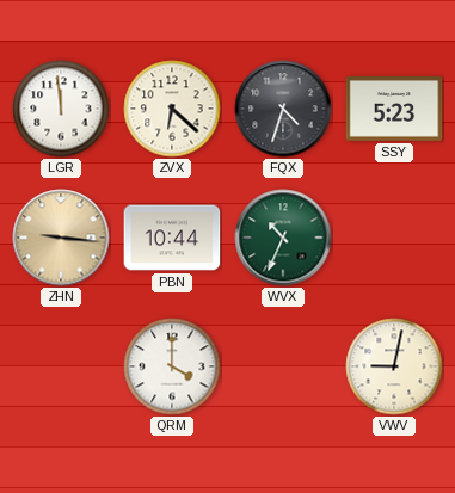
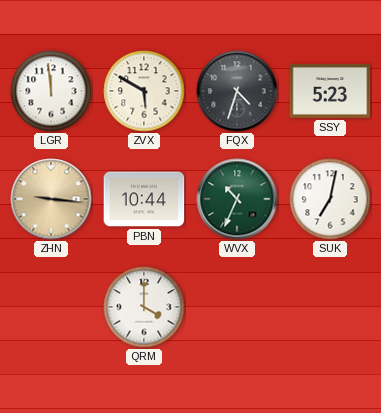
ZVX: 6:22 -> 5:50 (144, 91)
SUK: none -> 7:02 (330, 199)
VWV: 9:02 -> none (394, 366)
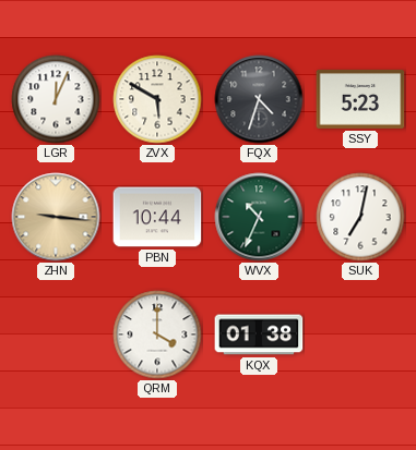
LGR: 11:59 -> 12:04 (56, 99)
KQX: none -> 01:38 (259, 335)
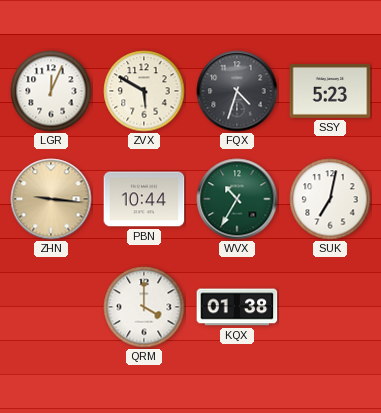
WVX: 10:34 -> 10:35 (237, 199)
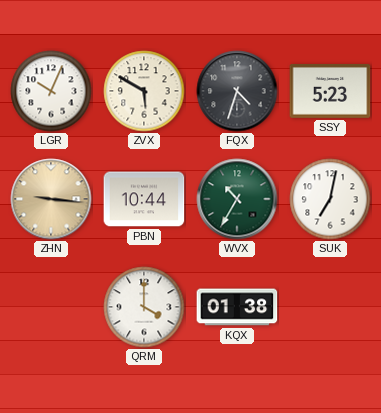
LGR: 12:04 -> 10:04 (51, 91)
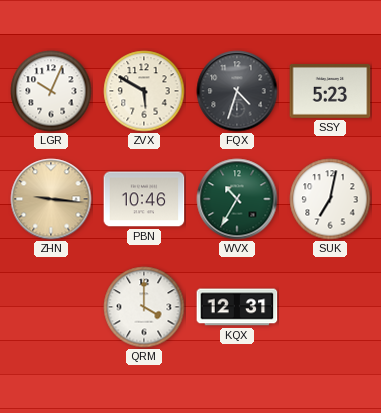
PBN: 10:44 -> 10:46 (144, 199)
KQX: 01:38 -> 12:31 (237, 307)
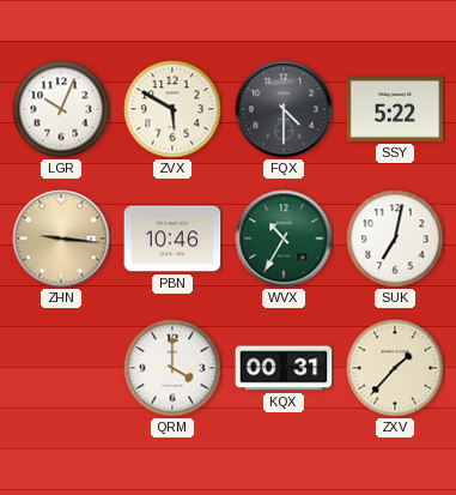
FQX: 4:33 -> 4:30 (284, 109)
SSY: 5:23 -> 5:22 (395, 109)
KQX: 12:31 -> 00:31 (284, 368)
ZXV: none -> 1:37 (395, 368)
